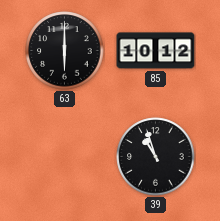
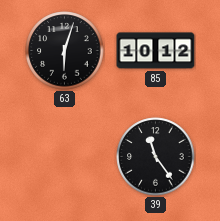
63: 6:00 -> 6:03 (65, 51)
39: 10:57 -> 11:24 (156, 157)
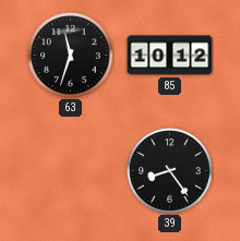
63: 6:03 -> 11:33 (71, 56)
39: 11:24 -> 8:24 (170, 171)
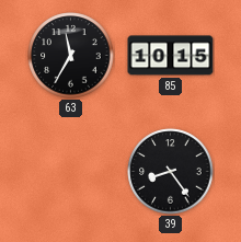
63: 11:33 -> 11:35 (71, 56)
85: 10:12 -> 10:15 (171, 56)
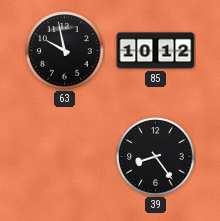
63: 11:35 -> 9:58 (65, 51)
85: 10:15 -> 10:12 (156, 51)
